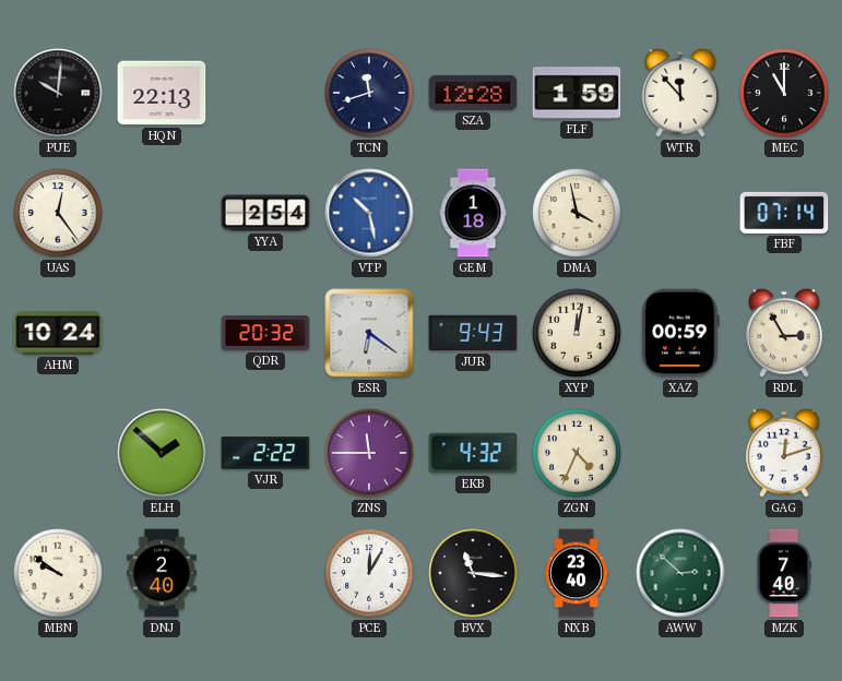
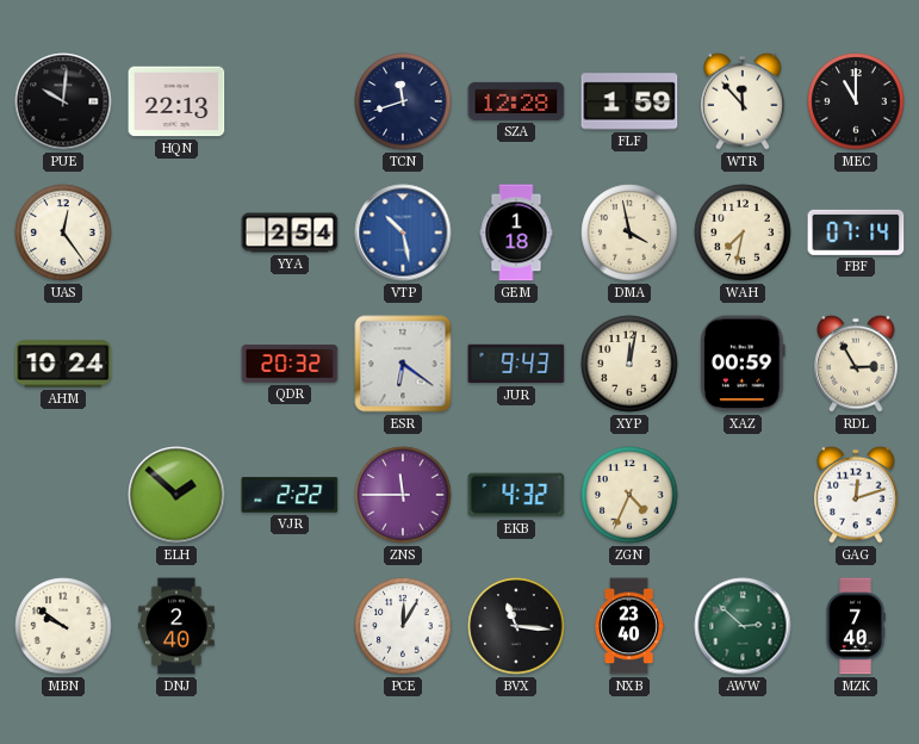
WAH: none -> 7:32 (743, 232)
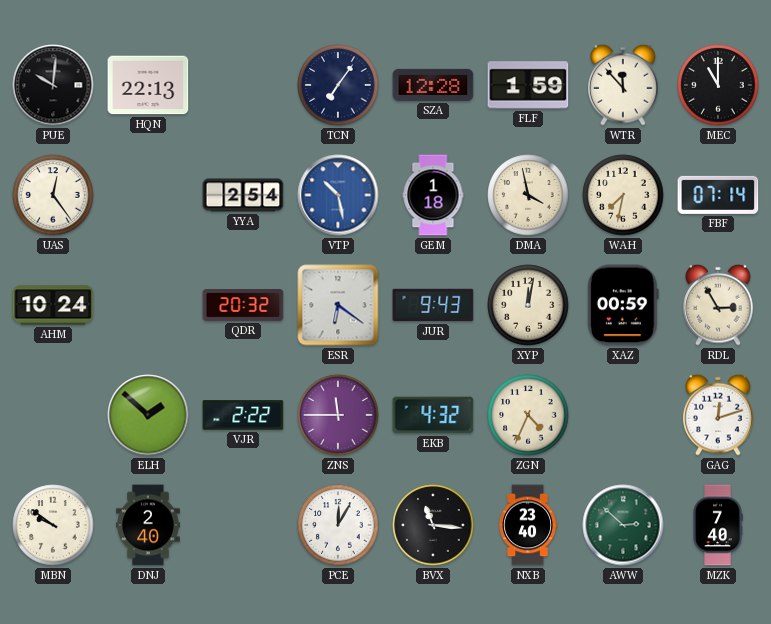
TCN: 11:42 -> 7:06 (338, 85)
